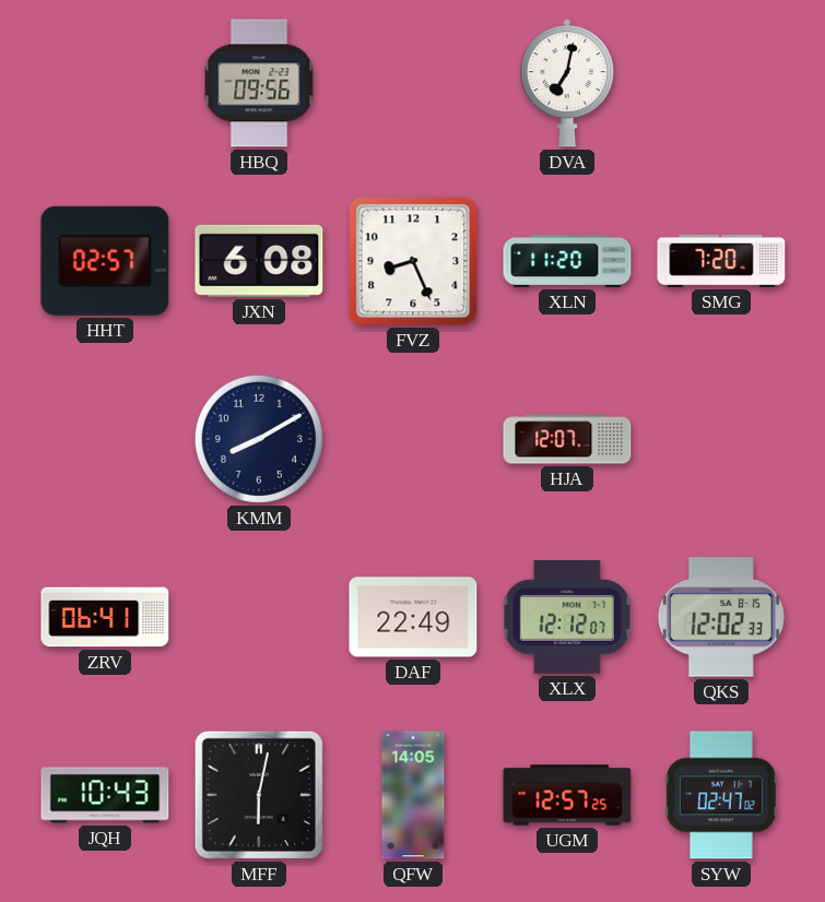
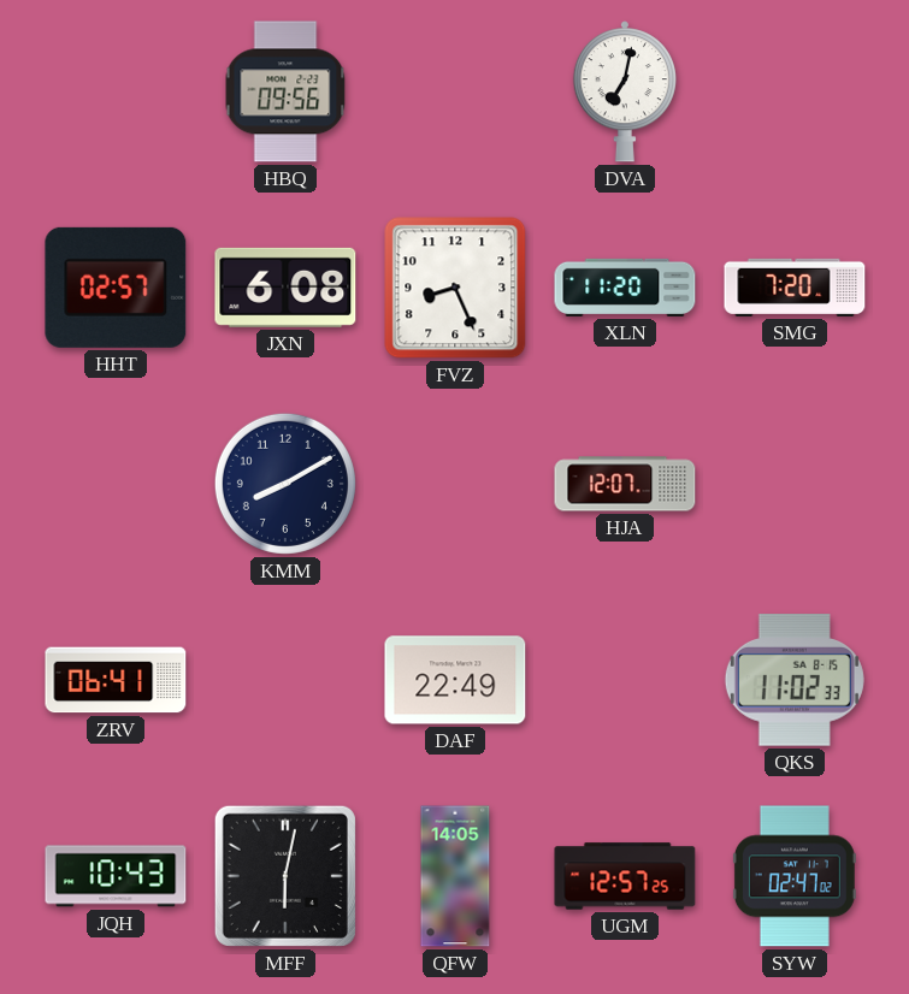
XLX: 12:12 -> none (567, 618)
QKS: 12:02 -> 11:02 (795, 680)
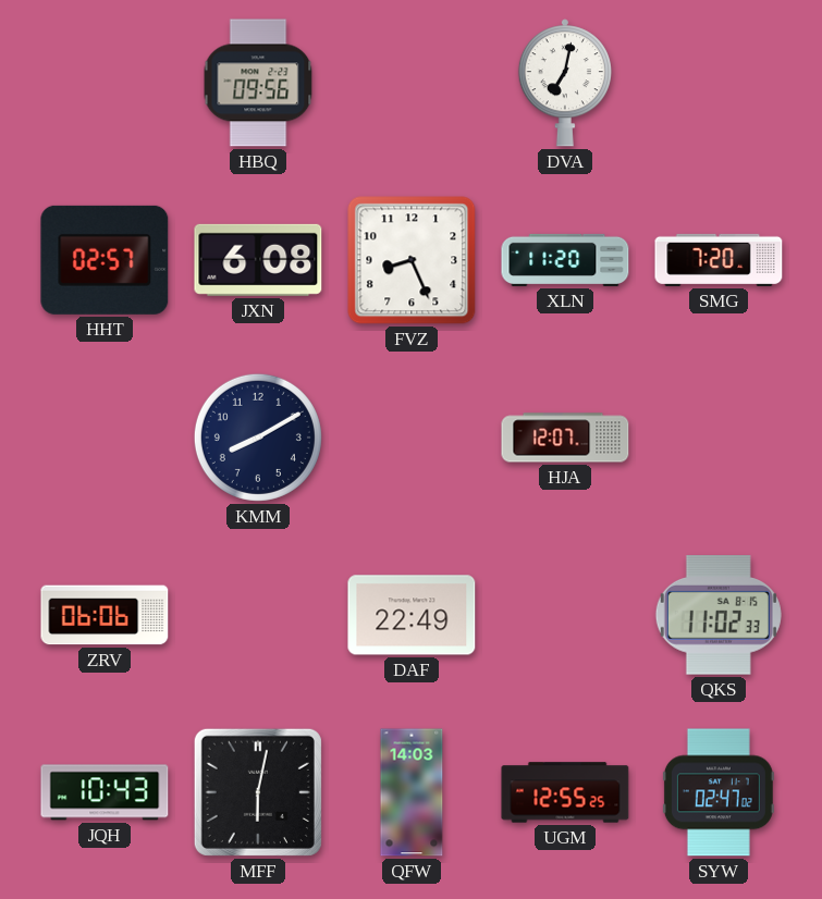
ZRV: 06:41 -> 06:06 (105, 615)
QFW: 14:05 -> 14:03 (412, 792)
UGM: 12:57 -> 12:55 (565, 792)
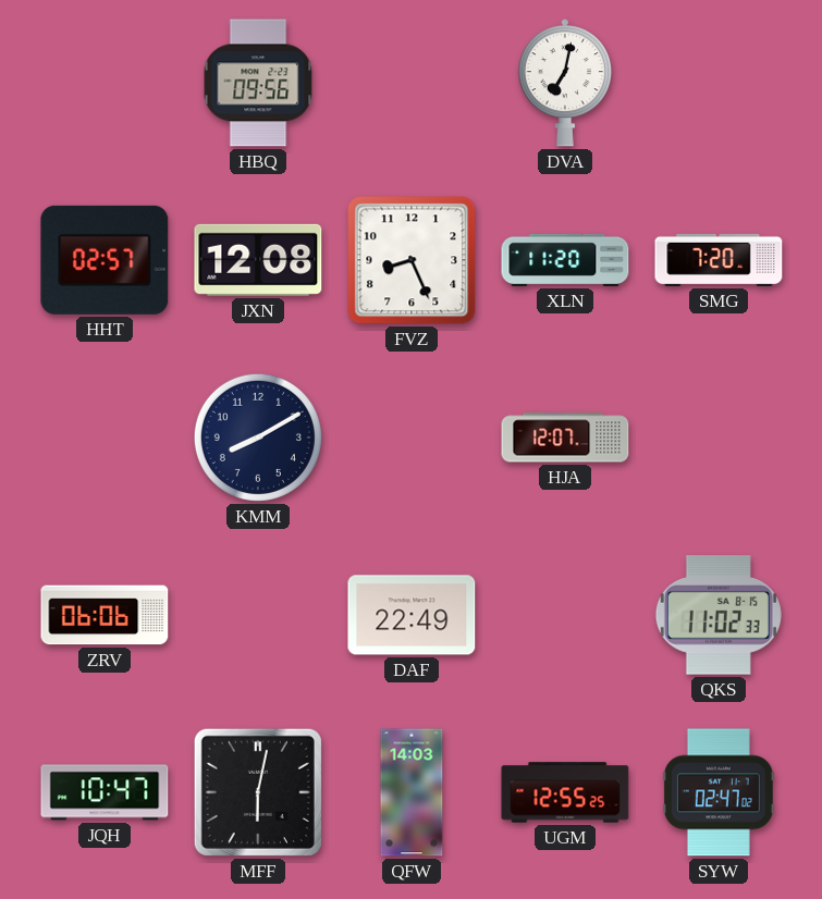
JXN: 6:08 -> 12:08 (258, 260)
JQH: 10:43 -> 10:47 (105, 792)
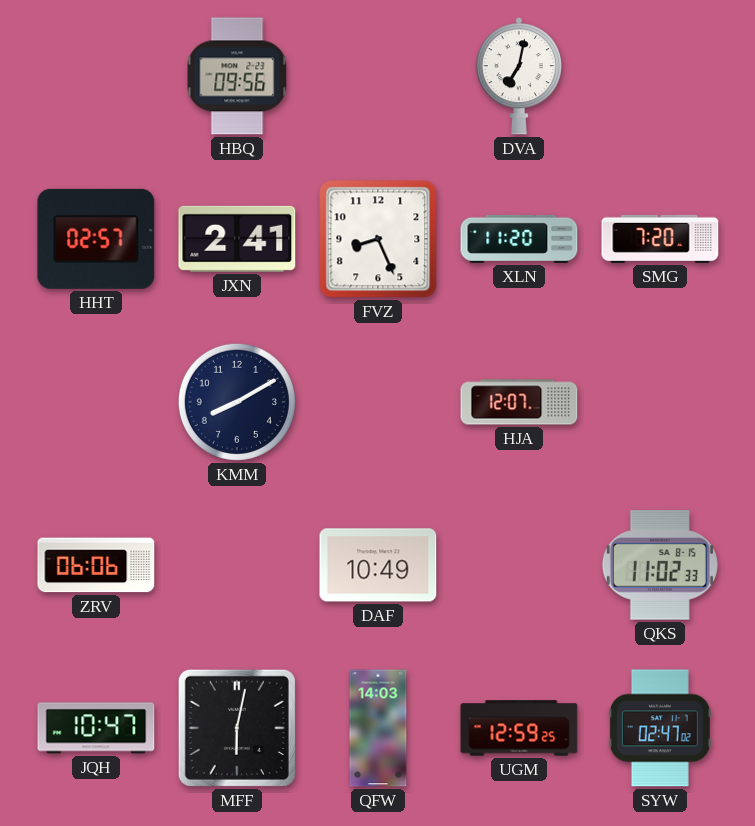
JXN: 12:08 -> 2:41 (237, 239)
DAF: 22:49 -> 10:49 (378, 565)
UGM: 12:55 -> 12:59 (519, 728)
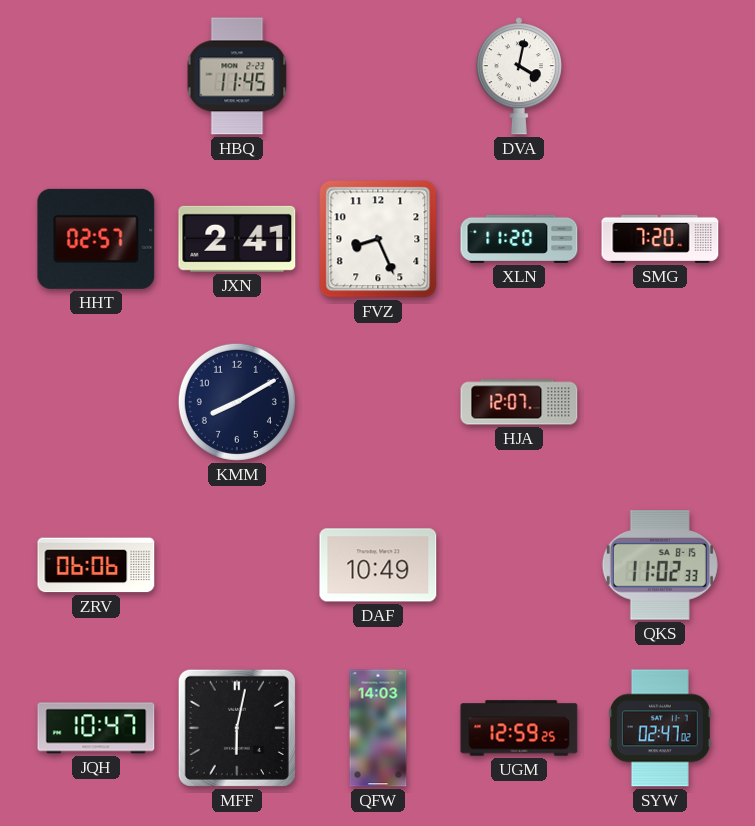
HBQ: 09:56 -> 11:45 (237, 76)
DVA: 7:02 -> 4:02 (519, 76)
